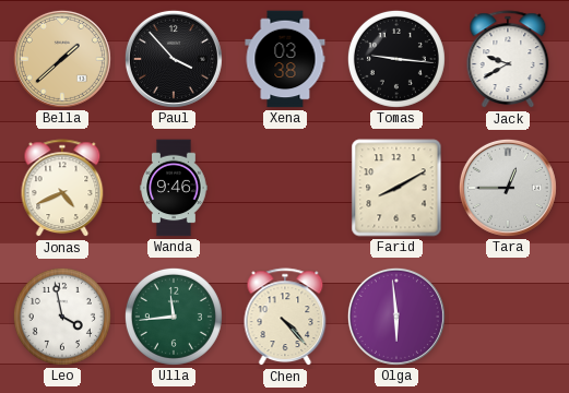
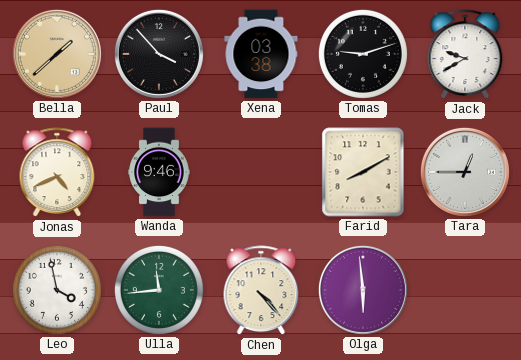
Tomas: 9:16 -> 9:12 (363, 54)
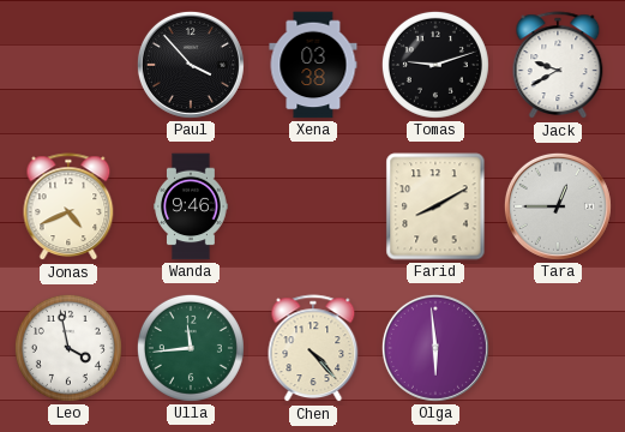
Bella: 1:38 -> none (57, 54)
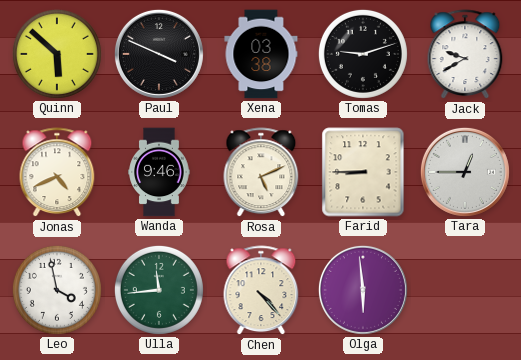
Quinn: none -> 5:52 (57, 54)
Paul: 3:53 -> 3:49 (159, 54)
Rosa: none -> 5:11 (261, 173)
Farid: 8:10 -> 8:45 (363, 172)
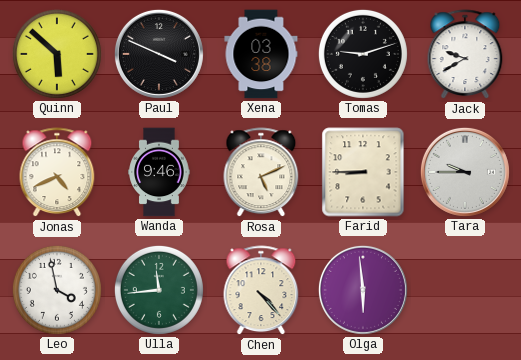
Tara: 12:45 -> 9:45 (465, 172)
